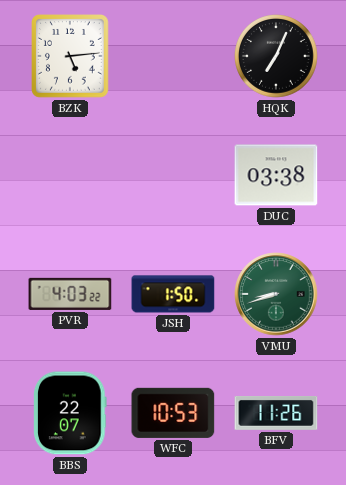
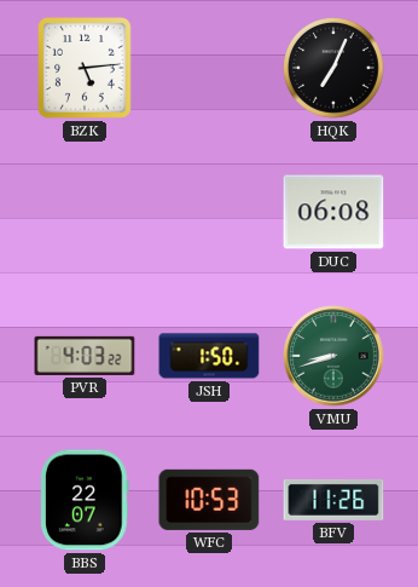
DUC: 03:38 -> 06:08 (333, 212)
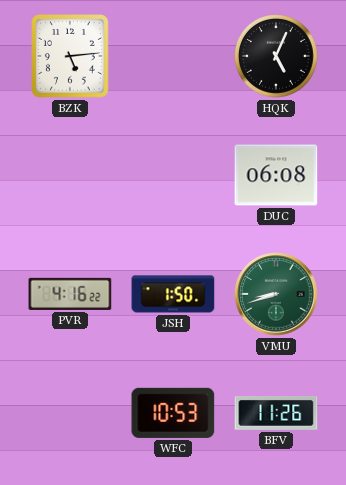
HQK: 7:04 -> 5:04 (277, 57)
PVR: 4:03 -> 4:16 (70, 294)
BBS: 22:07 -> none (86, 500)
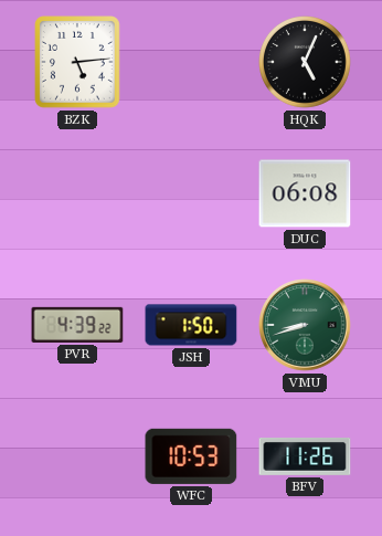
PVR: 4:16 -> 4:39 (77, 325)
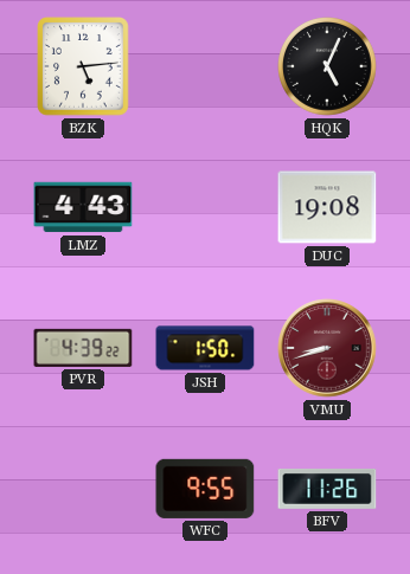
LMZ: none -> 4:43 (83, 207)
DUC: 06:08 -> 19:08 (327, 207)
VMU dial: green -> burgundy (327, 348)
WFC: 10:53 -> 9:55 (205, 489)
